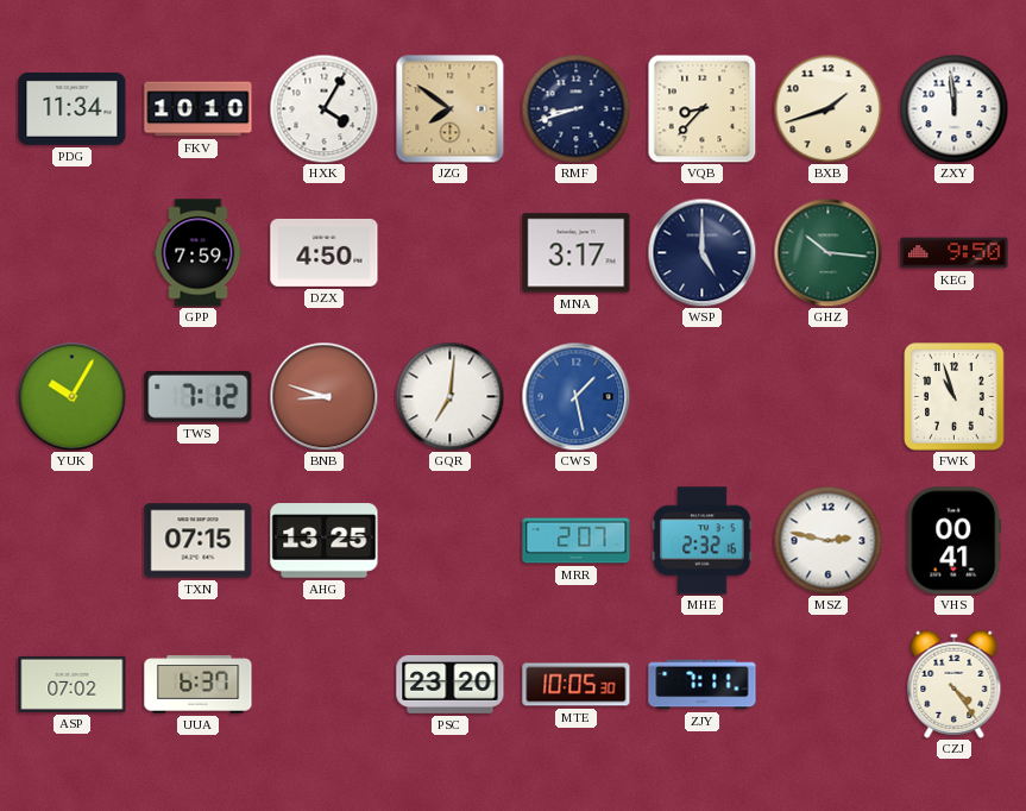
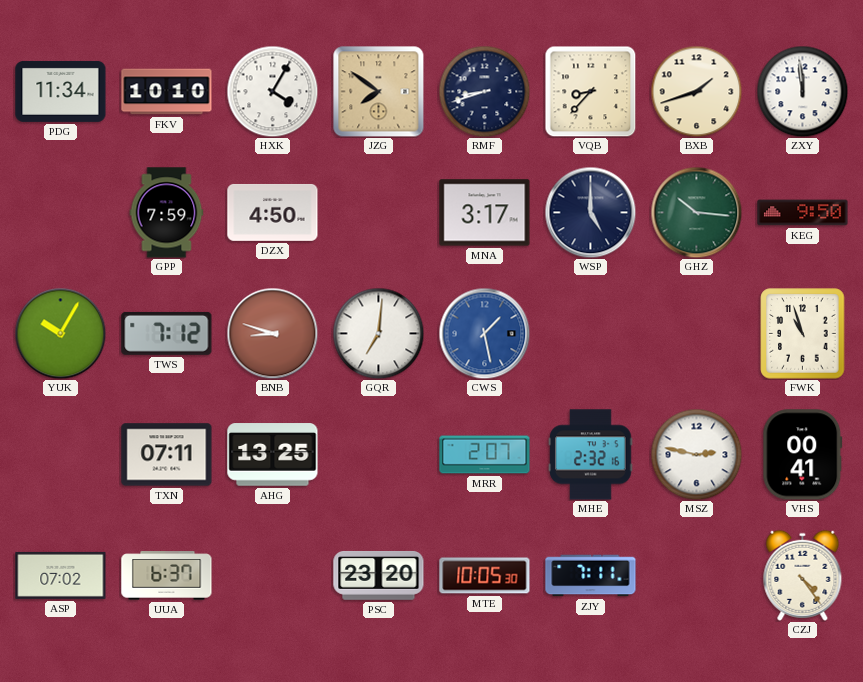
TXN: 07:15 -> 07:11 (167, 455)
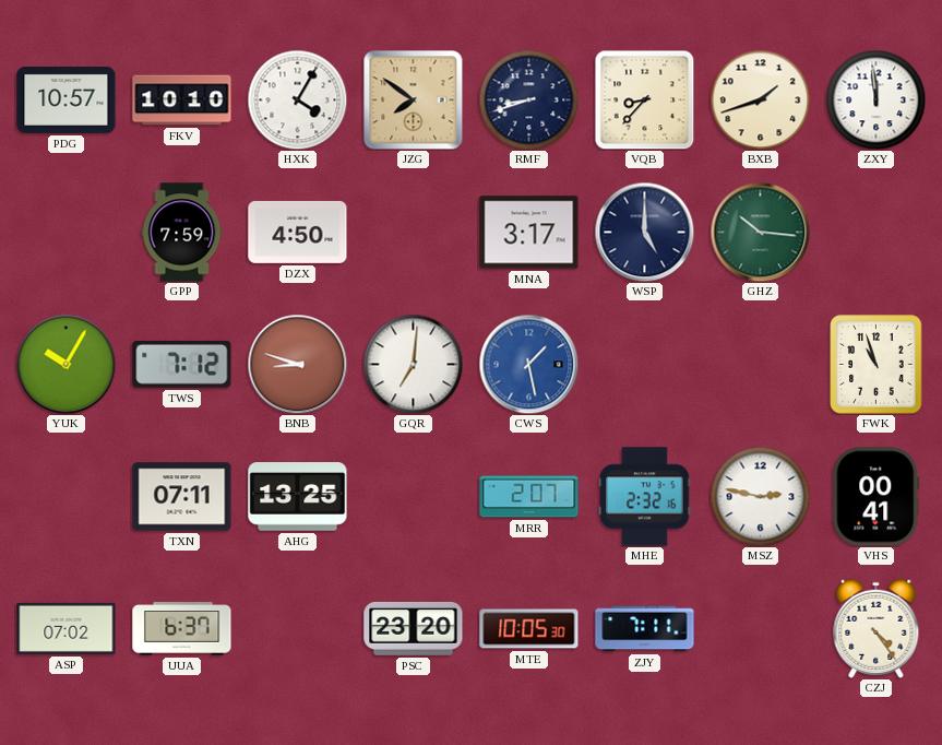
PDG: 11:34 -> 10:57 (67, 99)
KEG: 9:50 -> none (803, 213)
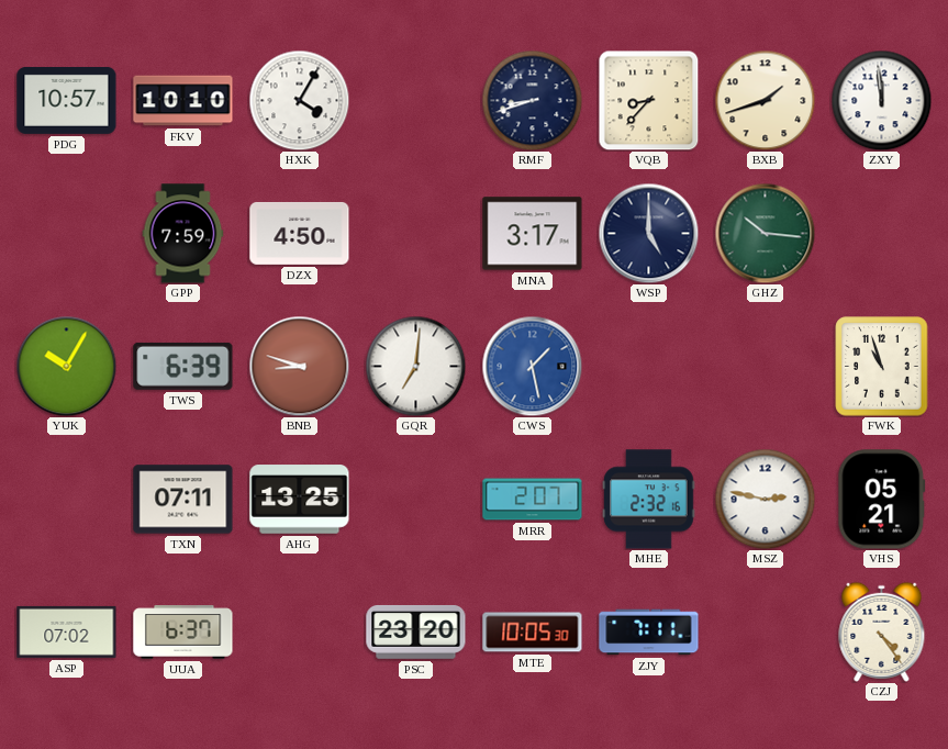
JZG: 7:51 -> none (413, 99)
TWS: 7:12 -> 6:39 (183, 366)
VHS: 00:41 -> 05:21 (882, 500)
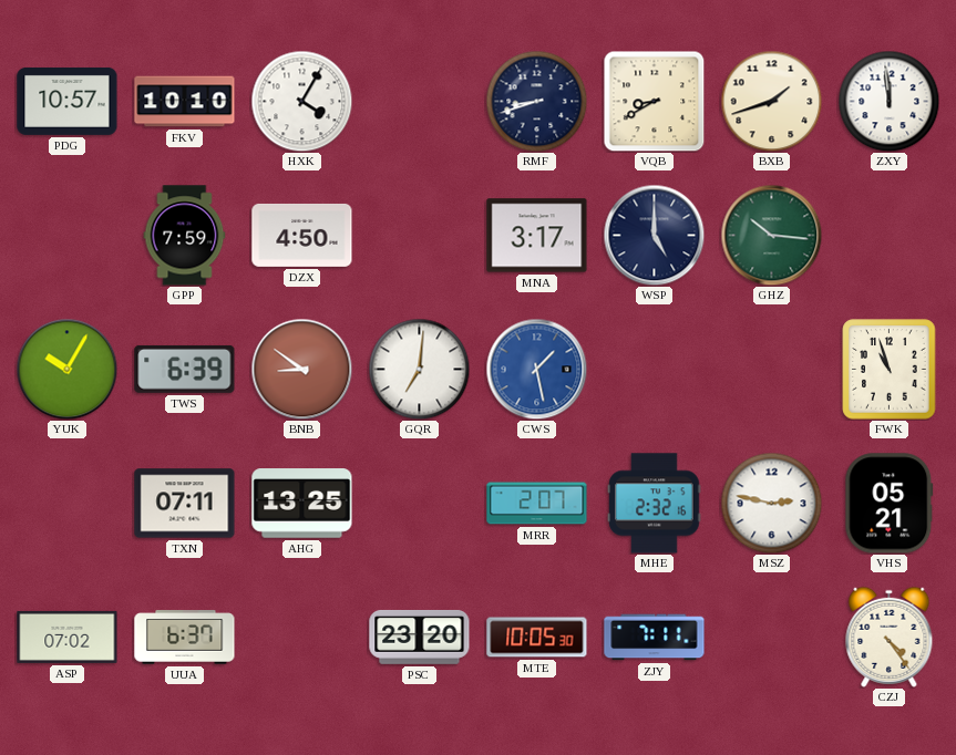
VQB: 8:37 -> 8:40 (654, 101)
BNB: 8:48 -> 8:51 (301, 369)
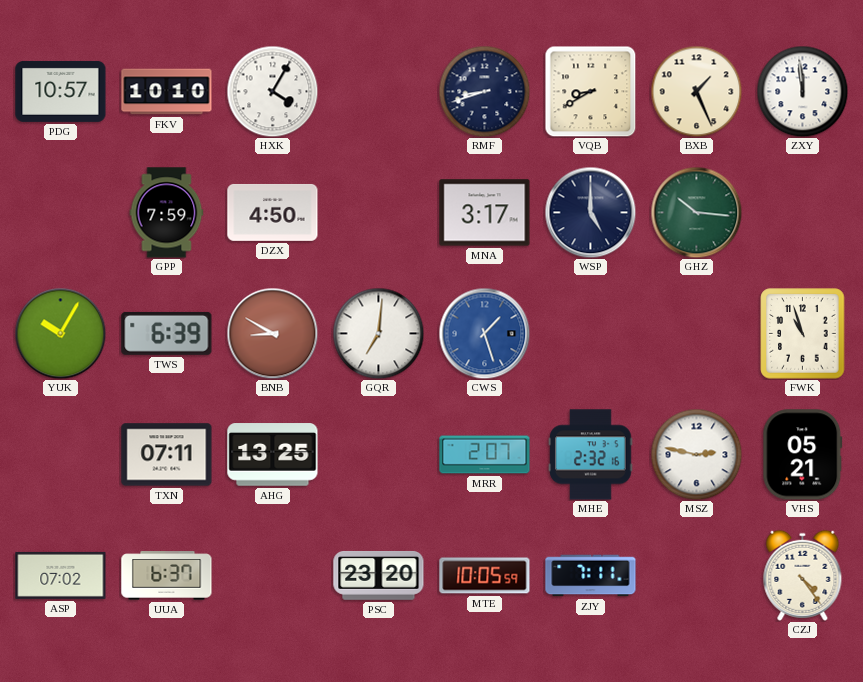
BXB: 1:42 -> 1:26 (696, 91)
BNB: 8:51 -> 8:50 (272, 333)
CWS: 1:28 -> 1:27 (484, 333)
MTE: 10:05:30 -> 10:05:59 (485, 576)
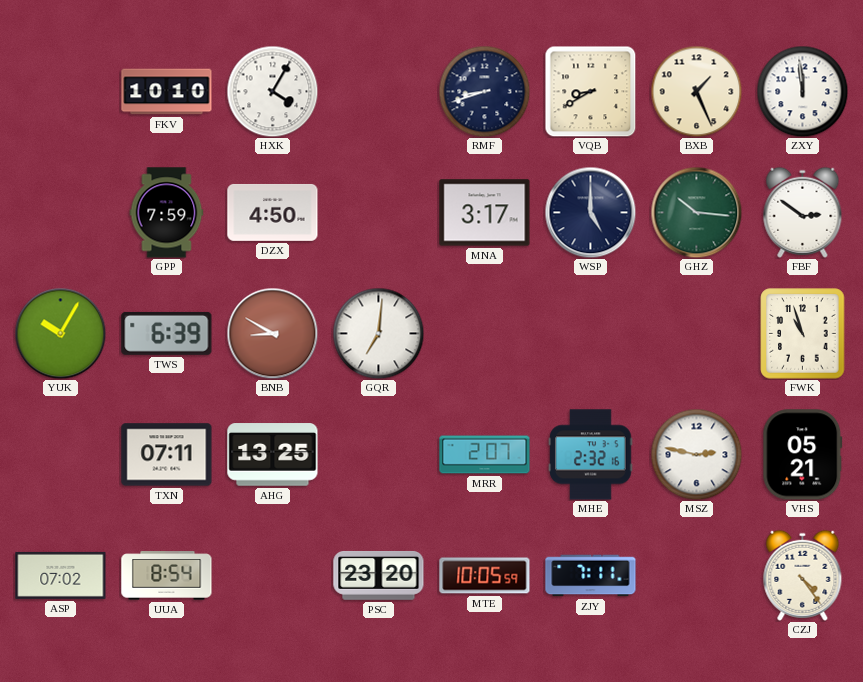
PDG: 10:57 -> none (61, 91)
FBF: none -> 2:51 (803, 212)
CWS: 1:27 -> none (484, 333)
UUA: 6:37 -> 8:54 (167, 576)
